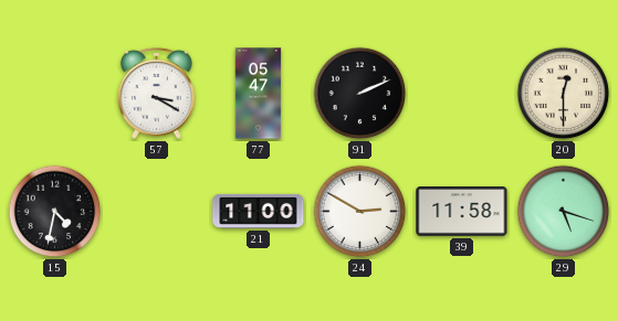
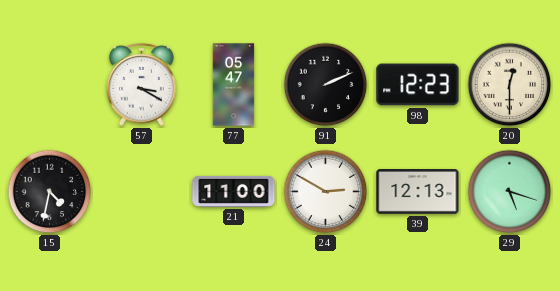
98: none -> 12:23 (418, 85)
39: 11:58 -> 12:13 (418, 192)
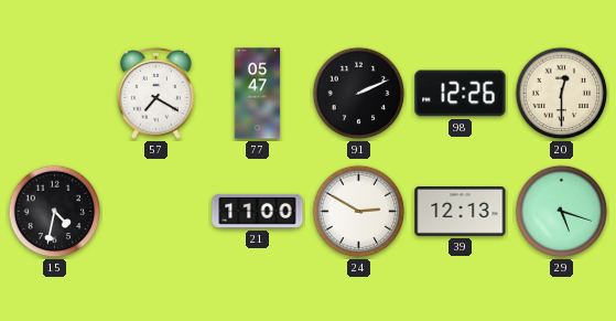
57: 3:20 -> 7:20 (155, 93)
98: 12:23 -> 12:26 (461, 94)
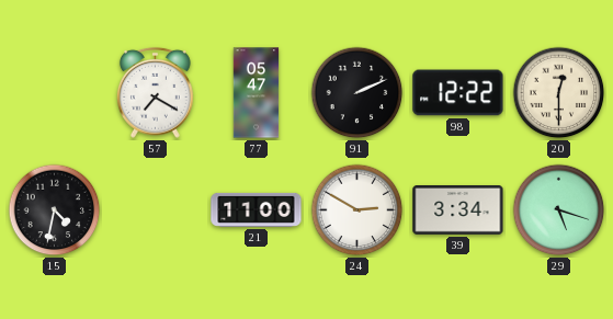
98: 12:26 -> 12:22 (458, 93)
39: 12:13 -> 3:34 (458, 210)
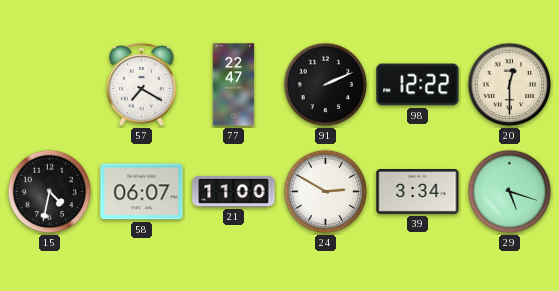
77: 05:47 -> 22:47 (234, 85)
58: none -> 06:07 (142, 192)
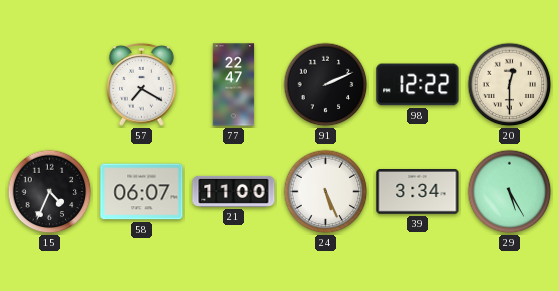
15: 4:32 -> 4:34 (50, 192)
24: 2:50 -> 5:26 (326, 192)
29: 5:18 -> 5:25 (510, 192)
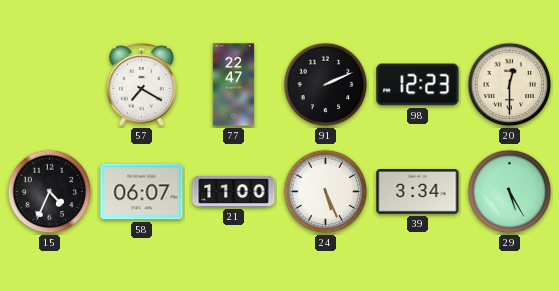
98: 12:22 -> 12:23 (418, 85)
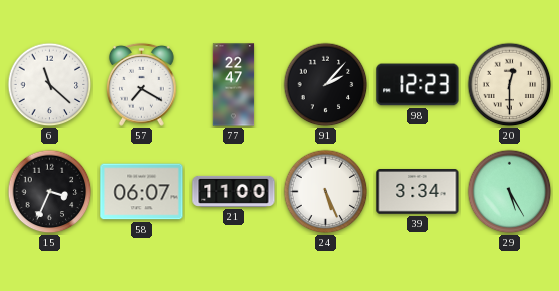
6: none -> 11:22 (50, 85)
91: 2:11 -> 2:07 (326, 85)
15: 4:34 -> 3:34 (50, 192)
